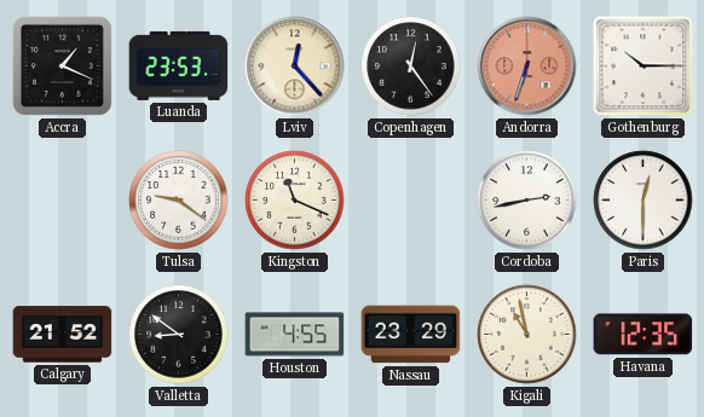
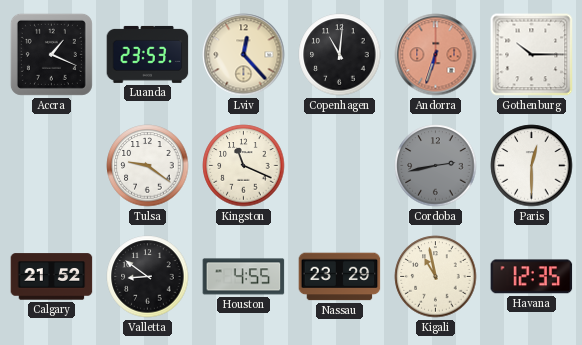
Copenhagen: 12:24 -> 11:01 (340, 55)
Cordoba dial: white -> grey (436, 166)
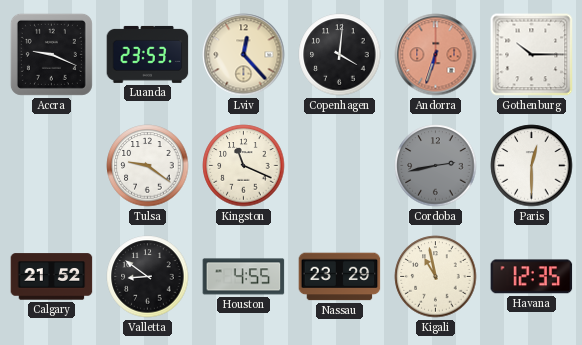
Accra: 1:19 -> 9:19 (51, 54)
Copenhagen: 11:01 -> 4:01 (340, 55)
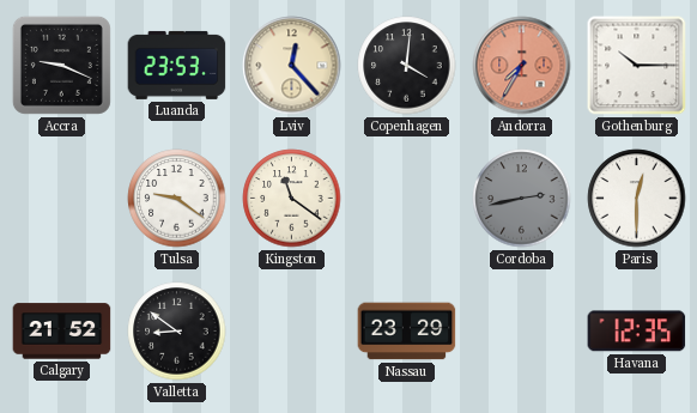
Andorra: 6:33 -> 7:35 (522, 66)
Kingston: 11:19 -> 11:21 (292, 199)
Houston: 4:55 -> none (244, 277)
Kigali: 10:58 -> none (436, 277)
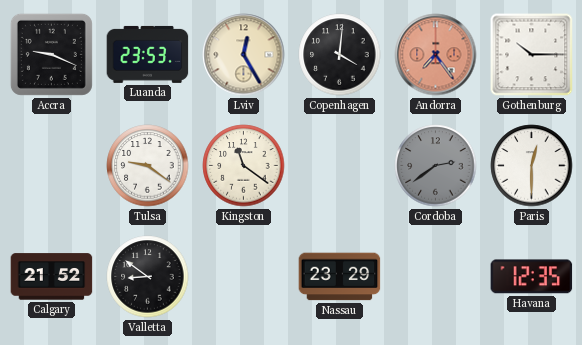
Lviv: 12:23 -> 12:25 (244, 55)
Andorra: 7:35 -> 7:24 (436, 55)
Cordoba: 2:43 -> 2:39 (436, 166)
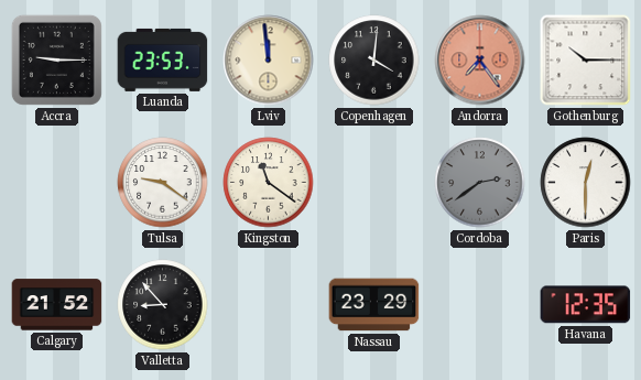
Accra: 9:19 -> 9:15 (56, 59)
Lviv: 12:25 -> 11:59 (269, 61)
Valletta: 8:51 -> 8:53 (163, 305)
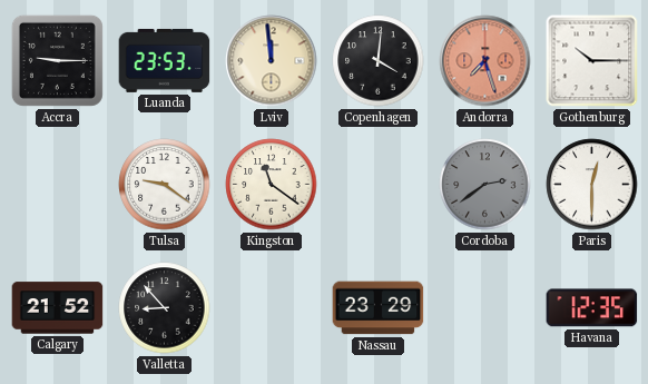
Andorra: 7:24 -> 7:27 (485, 61)
